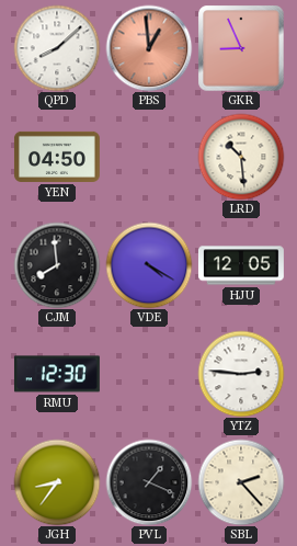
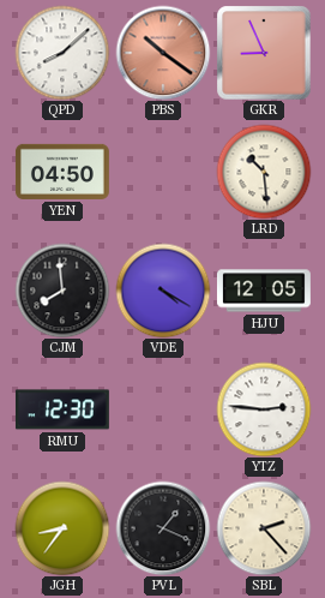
PBS: 12:59 -> 10:21 (163, 53)
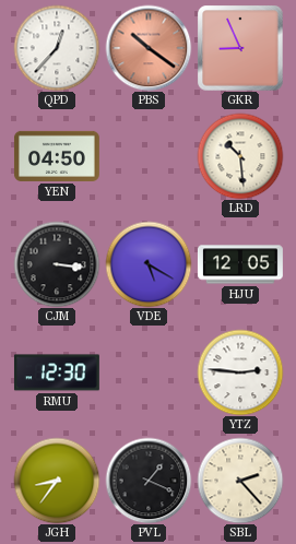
QPD: 8:08 -> 12:37 (57, 48)
CJM: 7:59 -> 3:16 (57, 264)
VDE: 4:20 -> 5:20 (149, 264)
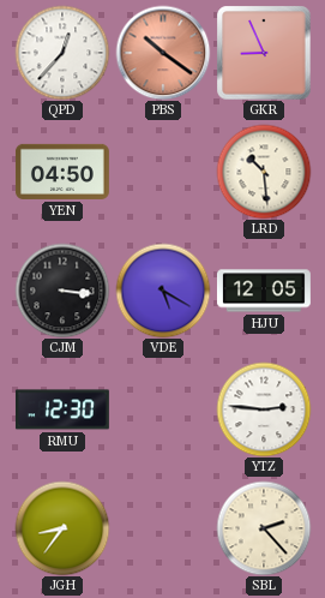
PVL: 1:19 -> none (149, 481)
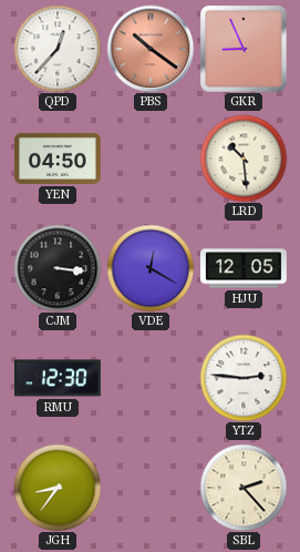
VDE: 5:20 -> 12:20 (151, 268)
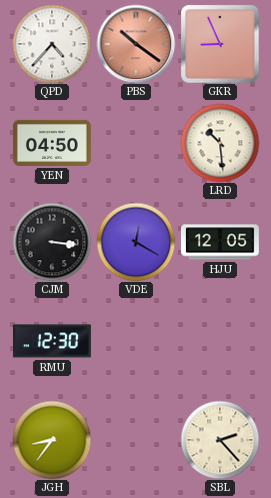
QPD: 12:37 -> 4:37 (52, 44)
YTZ: 2:46 -> none (244, 378)
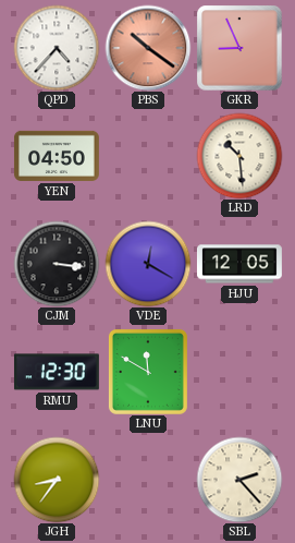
LNU: none -> 11:50 (148, 372)
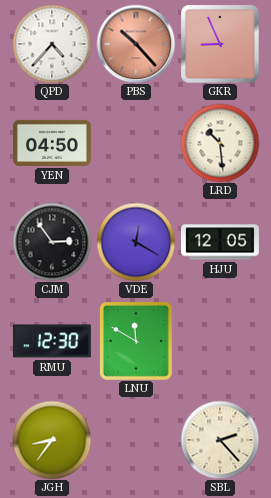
PBS: 10:21 -> 10:23 (136, 44)
CJM: 3:16 -> 2:54 (52, 242)
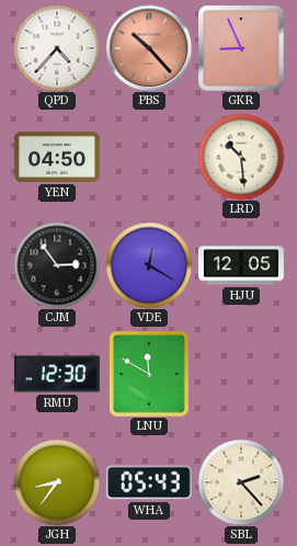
WHA: none -> 05:43 (149, 482)
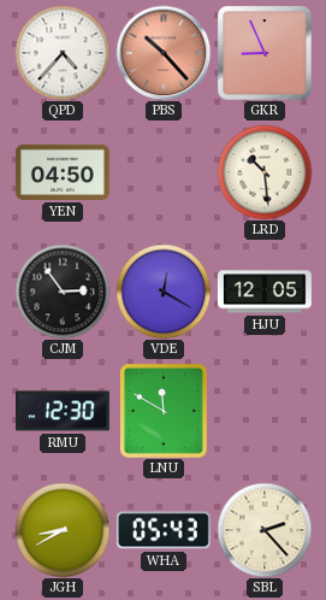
JGH: 8:36 -> 8:40 (63, 530)
